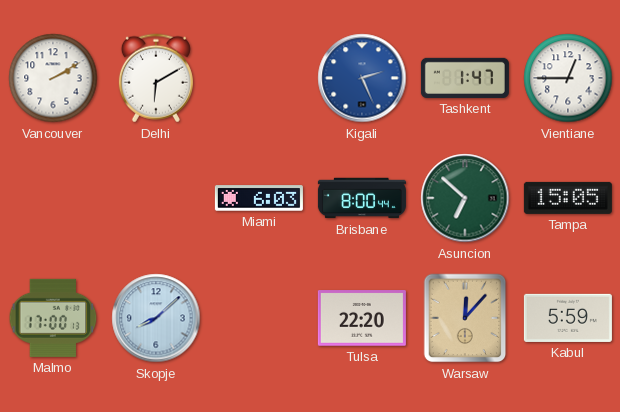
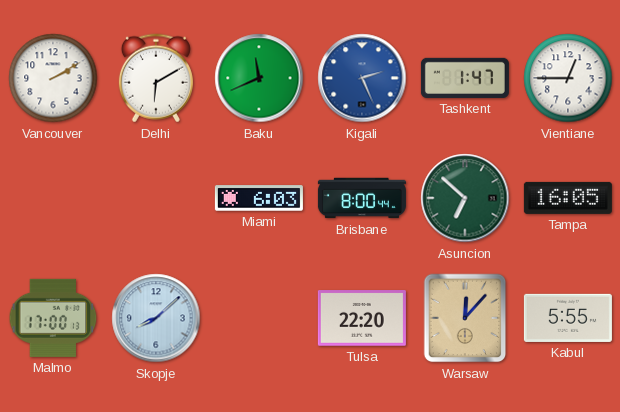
Baku: none -> 11:41 (259, 78)
Tampa: 15:05 -> 16:05 (568, 198)
Kabul: 5:59 -> 5:55 (568, 318)
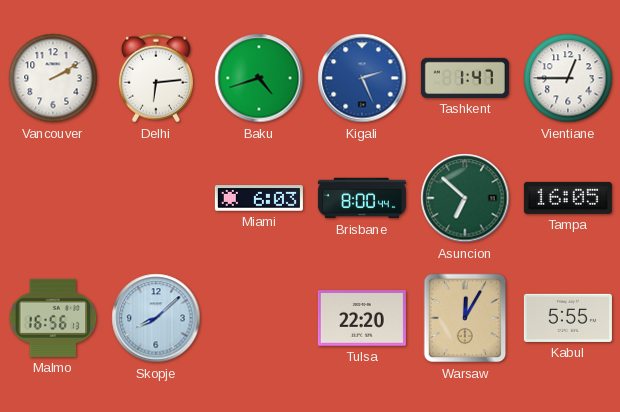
Delhi: 6:10 -> 6:14 (156, 78)
Baku: 11:41 -> 4:42 (259, 78)
Malmo: 17:00 -> 16:56 (53, 318)
Warsaw: 12:07 -> 12:05 (465, 318)
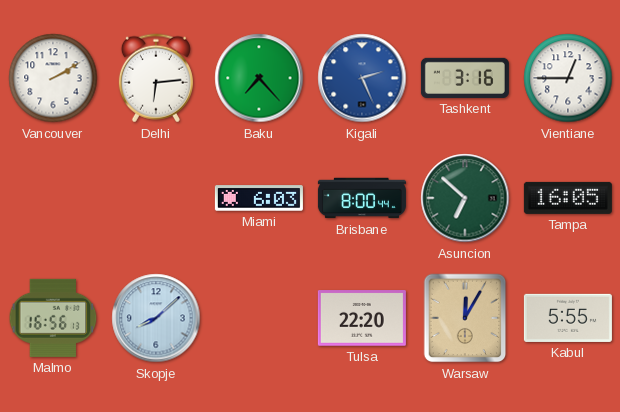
Baku: 4:42 -> 7:23 (259, 78)
Tashkent: 1:47 -> 3:16 (465, 78)
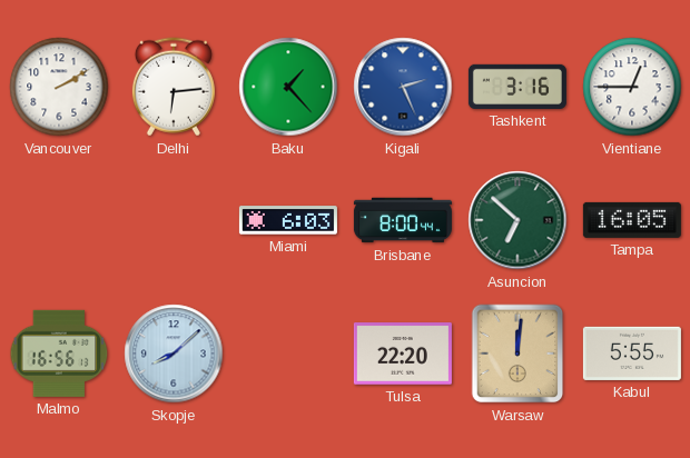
Baku: 7:23 -> 1:23 (288, 87)
Warsaw: 12:05 -> 12:01 (517, 354)
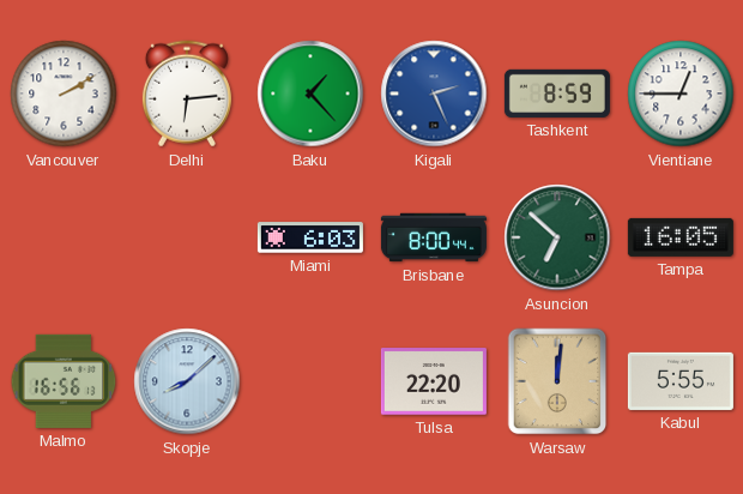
Tashkent: 3:16 -> 8:59 (557, 94)
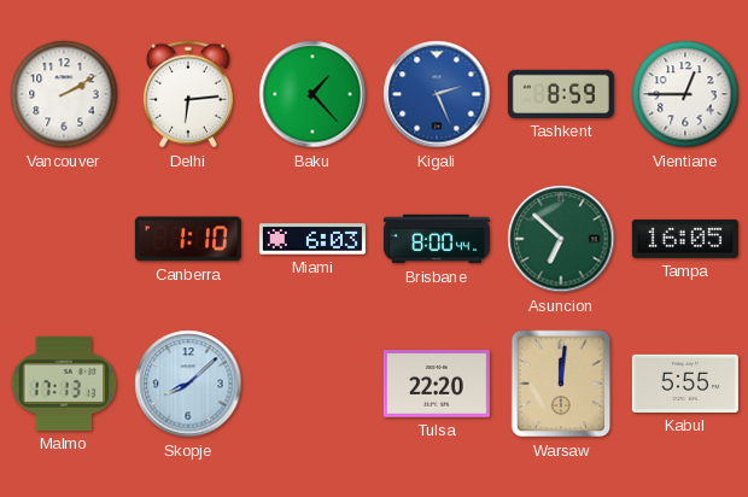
Canberra: none -> 1:10 (188, 239)
Malmo: 16:56 -> 17:13 (64, 384)
